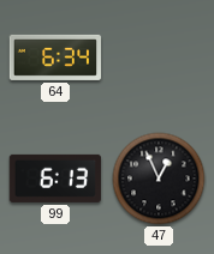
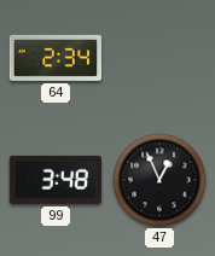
64: 6:34 -> 2:34 (56, 58)
99: 6:13 -> 3:48 (54, 180)
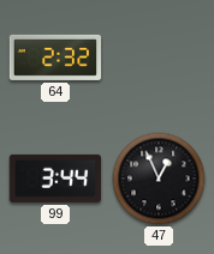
64: 2:34 -> 2:32 (55, 58)
99: 3:48 -> 3:44 (54, 179)
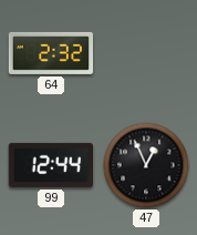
99: 3:44 -> 12:44 (50, 165)
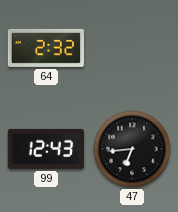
99: 12:44 -> 12:43 (45, 149)
47: 12:56 -> 6:44 (132, 149)
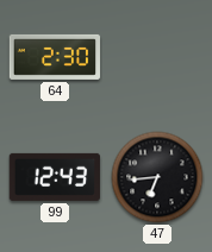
64: 2:32 -> 2:30 (55, 57)
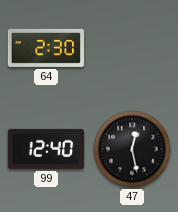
99: 12:43 -> 12:40 (45, 149)
47: 6:44 -> 12:28 (132, 149)
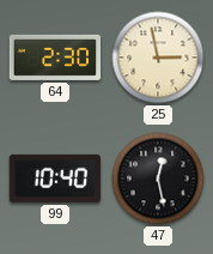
25: none -> 2:58 (158, 58)
99: 12:40 -> 10:40 (54, 179)
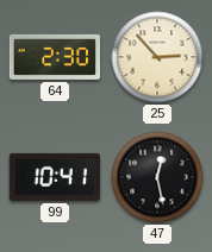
25: 2:58 -> 2:53 (157, 57)
99: 10:40 -> 10:41 (54, 177)
